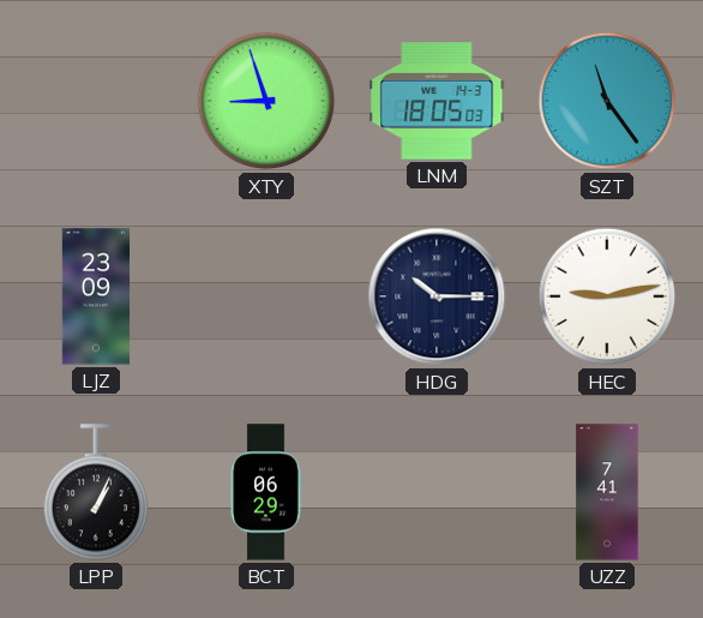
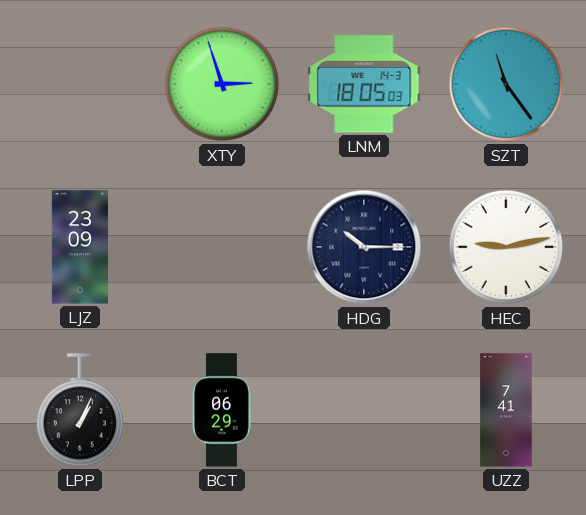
XTY: 8:57 -> 2:57 (222, 84)
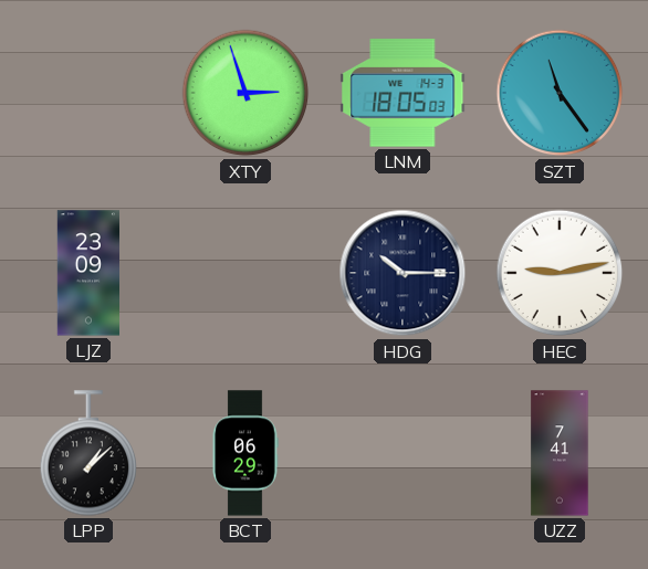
LPP: 1:04 -> 1:08 (88, 453)
